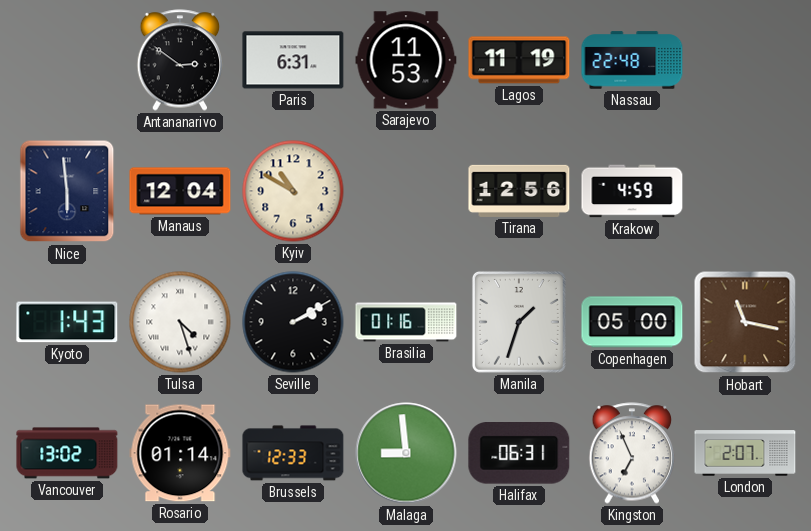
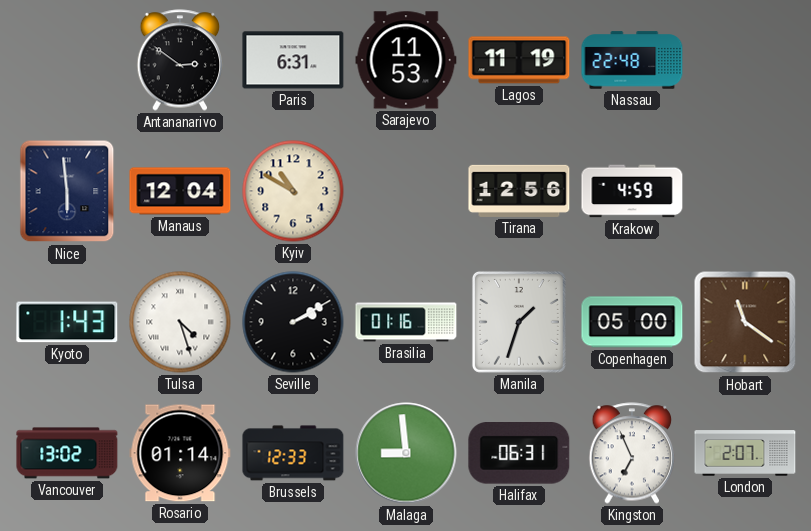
Hobart: 11:17 -> 11:21 (745, 322)
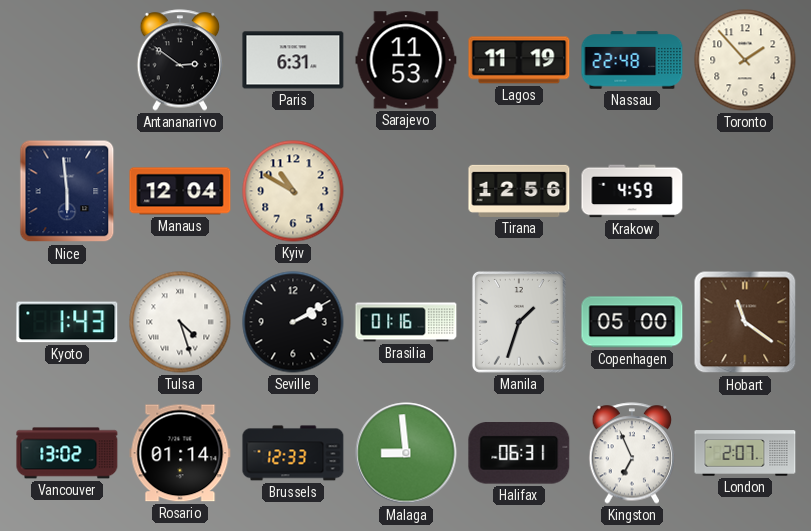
Toronto: none -> 1:53 (745, 60)
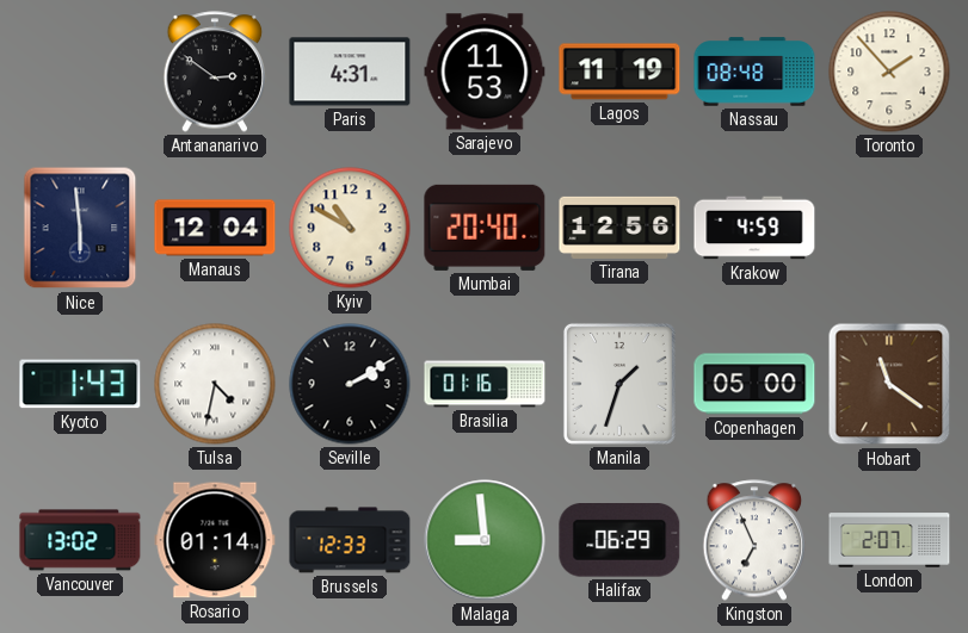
Paris: 6:31 -> 4:31 (350, 72)
Nassau: 22:48 -> 08:48 (754, 72)
Mumbai: none -> 20:40 (485, 228)
Tulsa: 4:27 -> 4:32 (215, 384)
Halifax: 06:31 -> 06:29 (619, 541)
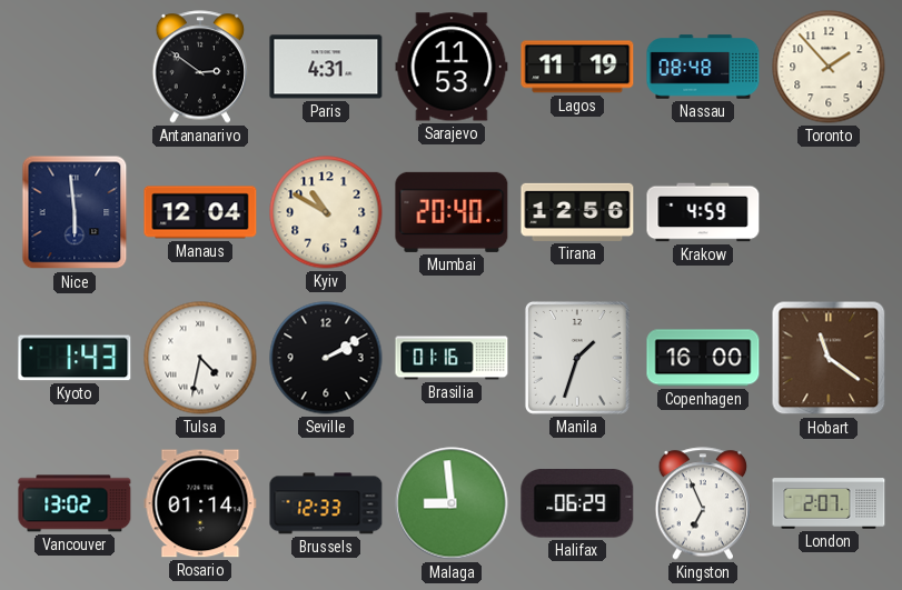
Copenhagen: 05:00 -> 16:00 (703, 358)
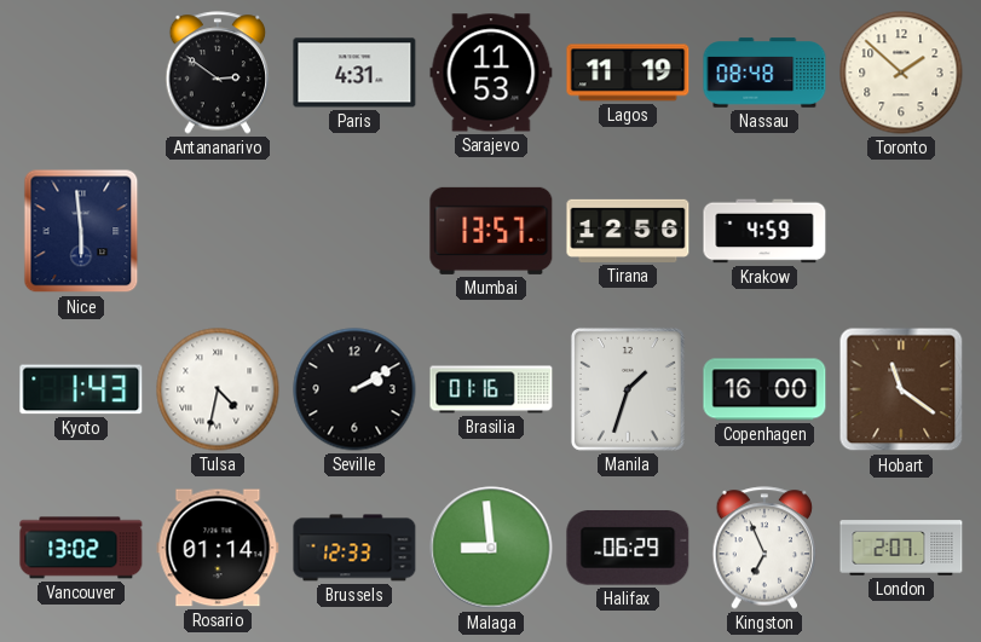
Toronto: 1:53 -> 1:52 (901, 73)
Manaus: 12:04 -> none (200, 212)
Kyiv: 10:50 -> none (326, 212)
Mumbai: 20:40 -> 13:57 (491, 231)
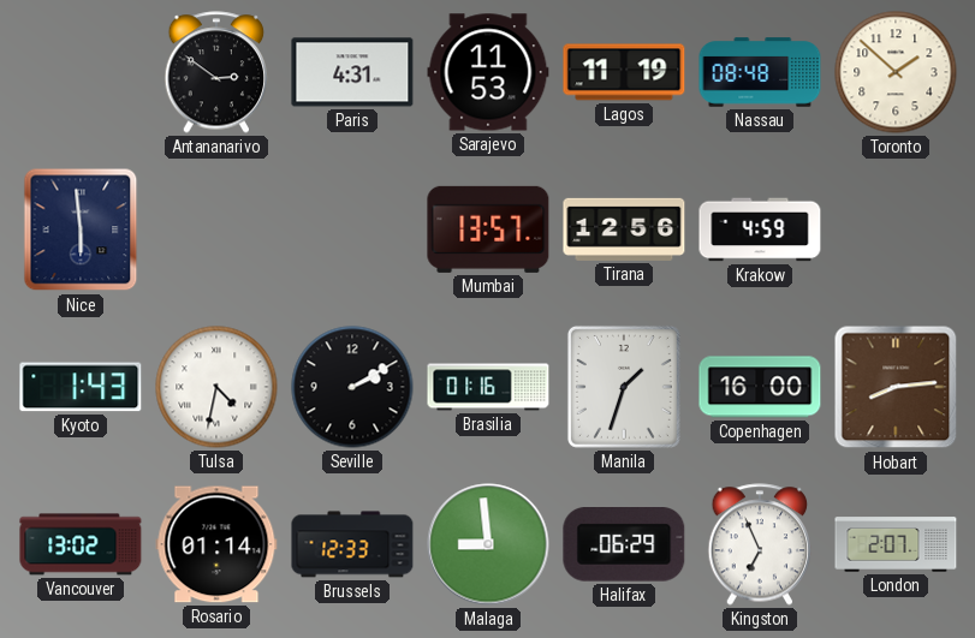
Hobart: 11:21 -> 8:14 (896, 387)
